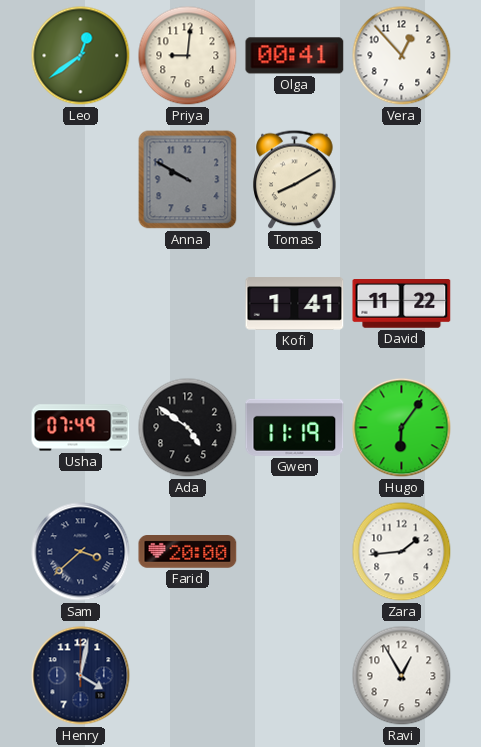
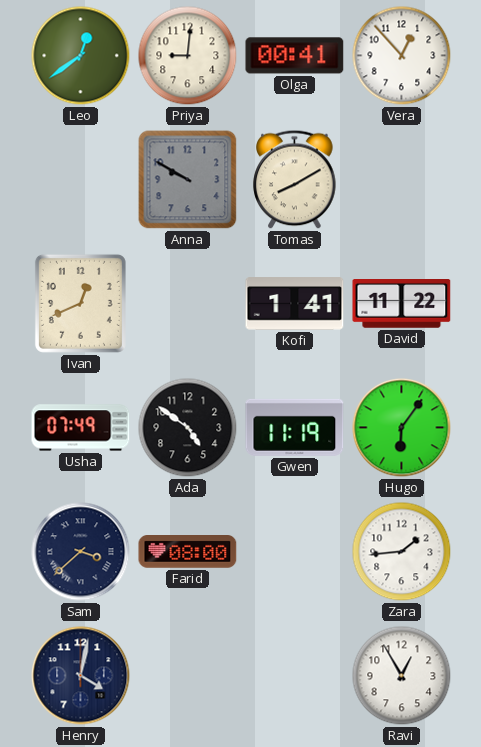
Ivan: none -> 12:41 (80, 303)
Farid: 20:00 -> 08:00 (188, 552)
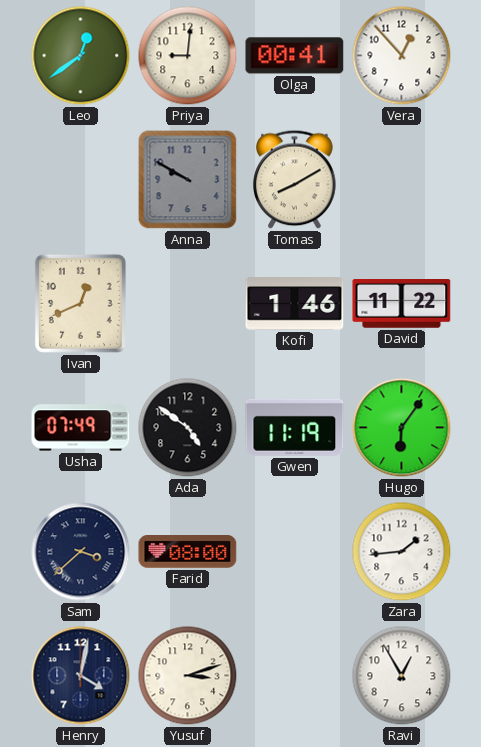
Kofi: 1:41 -> 1:46 (295, 304)
Yusuf: none -> 3:12 (188, 676)
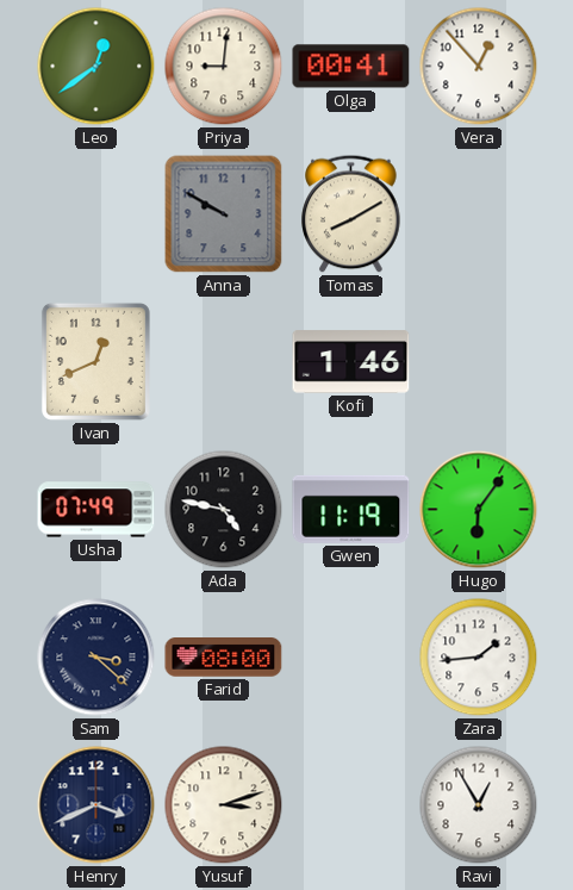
David: 11:22 -> none (402, 304)
Ada: 4:51 -> 4:47 (224, 510)
Sam: 3:38 -> 3:22 (96, 658)
Henry: 4:02 -> 3:41 (96, 805)
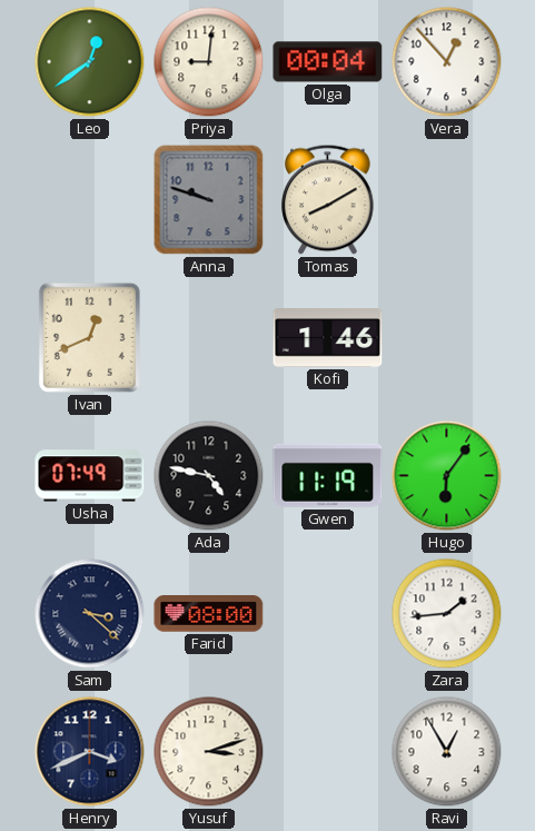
Olga: 00:41 -> 00:04 (328, 62)
Anna: 9:50 -> 9:48 (209, 200)
